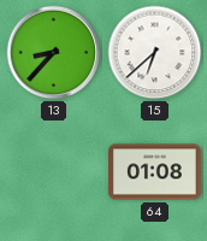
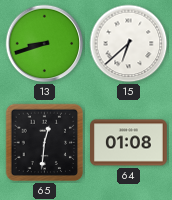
13: 8:37 -> 8:42 (45, 44)
65: none -> 12:31 (45, 143)
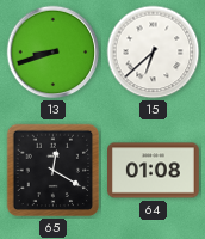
65: 12:31 -> 12:20 (54, 171)
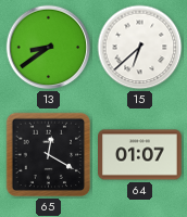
13: 8:42 -> 8:39 (49, 48)
64: 01:08 -> 01:07 (140, 155)
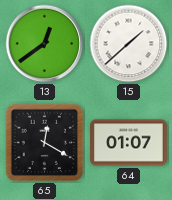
13: 8:39 -> 12:39 (45, 44)
15: 6:38 -> 1:38 (129, 44)
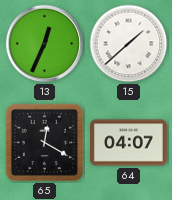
13: 12:39 -> 12:34 (45, 44)
64: 01:07 -> 04:07 (129, 143)
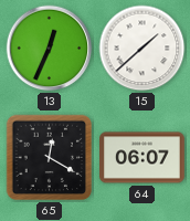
64: 04:07 -> 06:07 (142, 158)
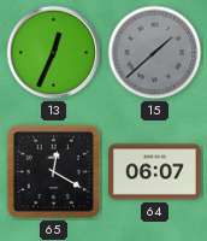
15 dial: white -> grey (155, 53)
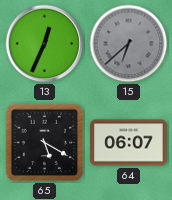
15: 1:38 -> 6:38 (129, 44)
65: 12:20 -> 5:20 (45, 143)
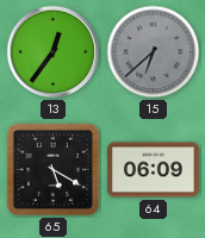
13: 12:34 -> 12:36 (54, 52)
64: 06:07 -> 06:09 (154, 170)
